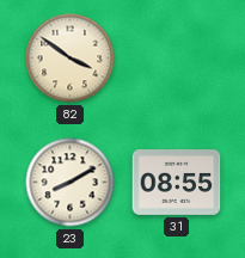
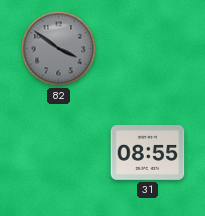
82 dial: cream -> grey (59, 49)
23: 8:10 -> none (71, 183)
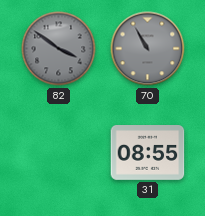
70: none -> 10:55 (148, 49)
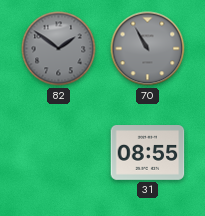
82: 3:51 -> 1:51 (59, 49)
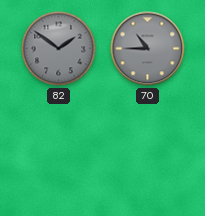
70: 10:55 -> 10:45 (148, 49)
31: 08:55 -> none (148, 153)
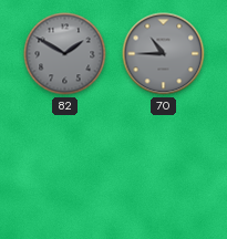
82: 1:51 -> 1:50 (65, 54)
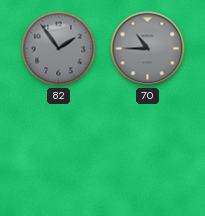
82: 1:50 -> 1:54 (59, 49)
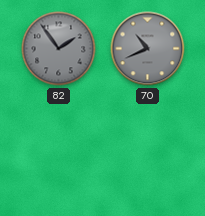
70: 10:45 -> 10:41 (148, 49)
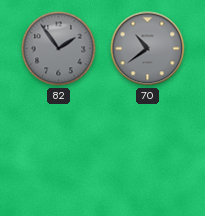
70: 10:41 -> 10:39 (148, 49)
